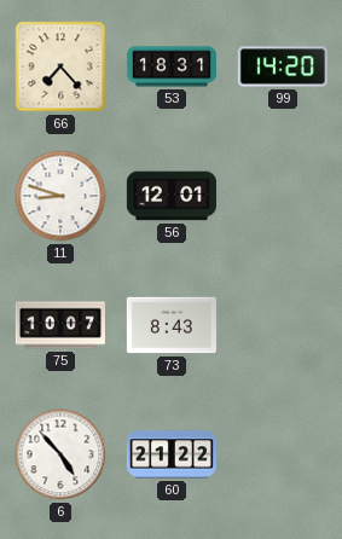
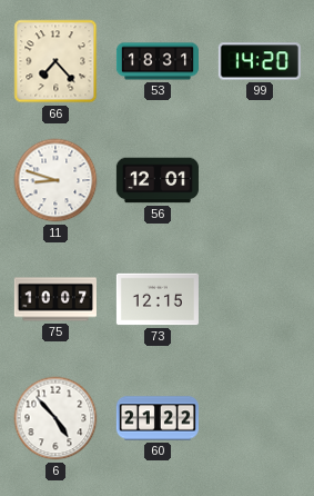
73: 8:43 -> 12:15 (158, 299)
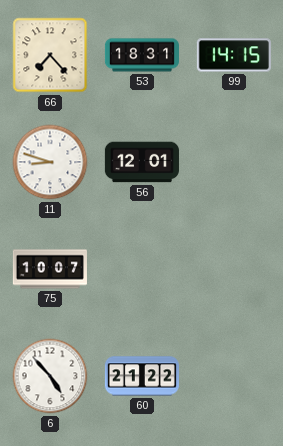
99: 14:20 -> 14:15 (234, 55)
73: 12:15 -> none (158, 299)
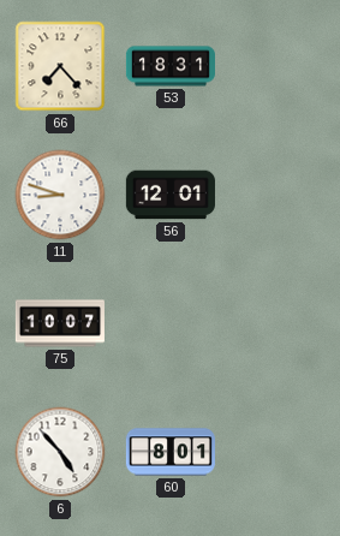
99: 14:15 -> none (234, 55)
60: 21:22 -> 8:01 (171, 452)
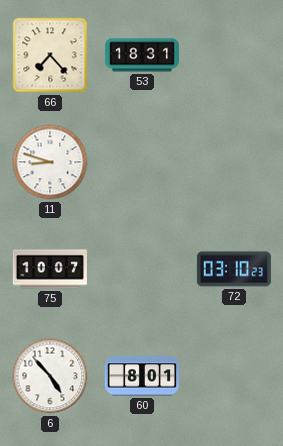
56: 12:01 -> none (171, 195)
72: none -> 03:10 (234, 269)
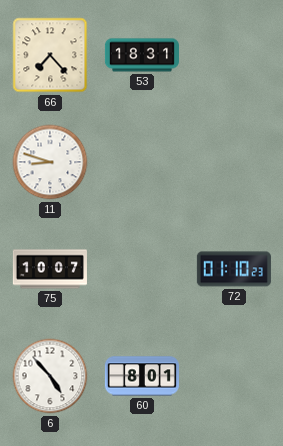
72: 03:10 -> 01:10 (234, 269)
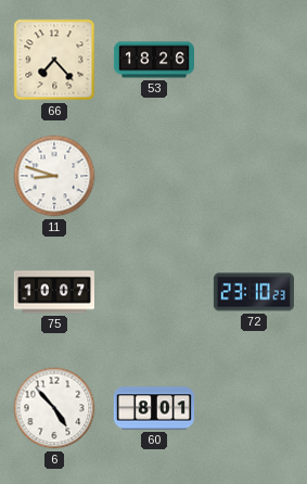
53: 18:31 -> 18:26 (154, 60)
72: 01:10 -> 23:10 (254, 292)
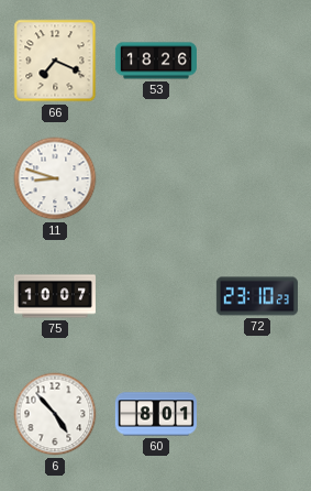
66: 7:23 -> 7:19 (55, 61)
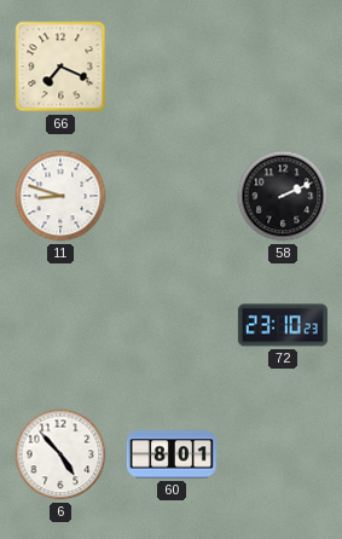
53: 18:26 -> none (156, 61)
58: none -> 2:11 (283, 196)
75: 10:07 -> none (55, 296)
